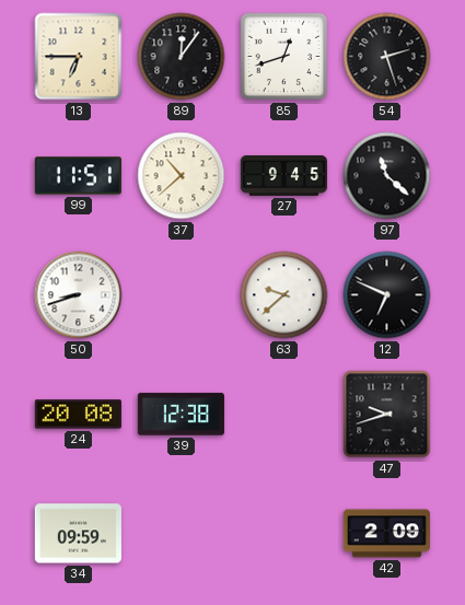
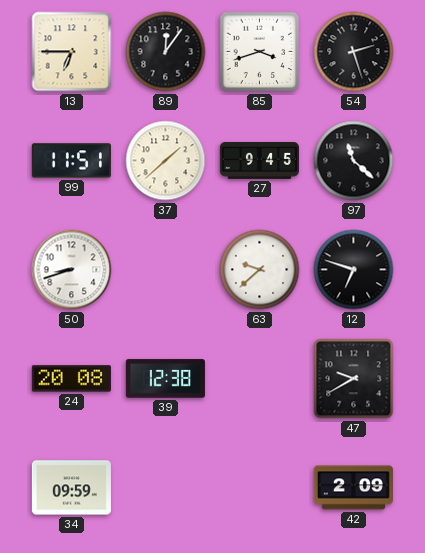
85: 12:42 -> 3:42 (260, 52)
37: 10:38 -> 1:38 (166, 161)
12: 6:49 -> 6:48 (354, 270)
47: 9:42 -> 9:40 (354, 379)
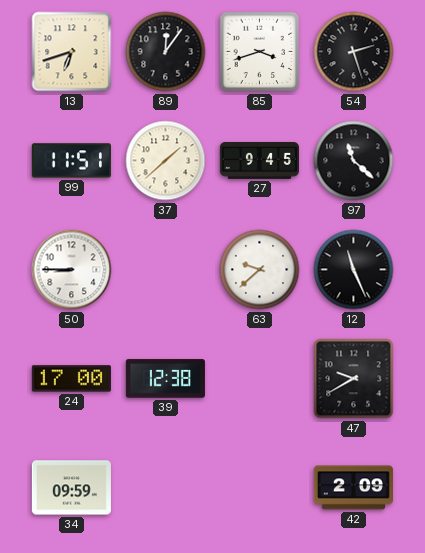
13: 6:45 -> 6:42 (72, 52)
50: 8:42 -> 8:45 (72, 270)
12: 6:48 -> 11:26 (354, 270)
24: 20:08 -> 17:00 (71, 379)
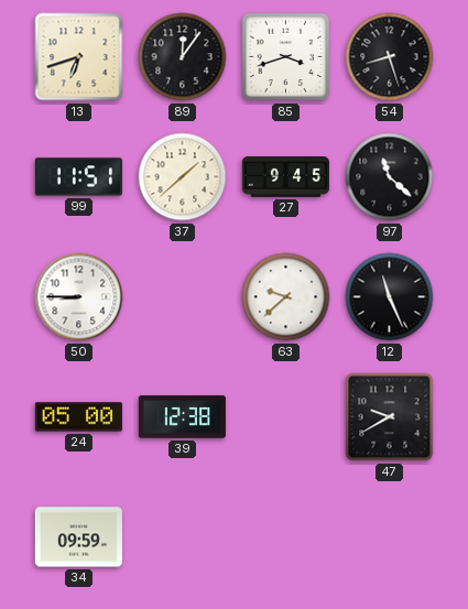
54: 2:27 -> 8:27 (390, 57)
24: 17:00 -> 05:00 (78, 417)
42: 2:09 -> none (353, 488)
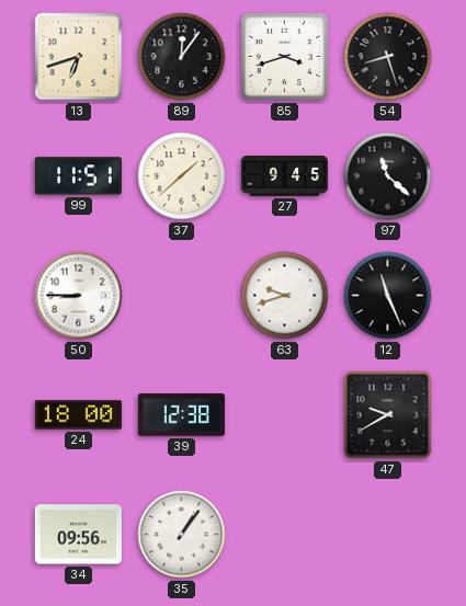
63: 9:38 -> 9:42 (285, 296)
24: 05:00 -> 18:00 (78, 415)
34: 09:59 -> 09:56 (78, 535)
35: none -> 1:06 (182, 535)
